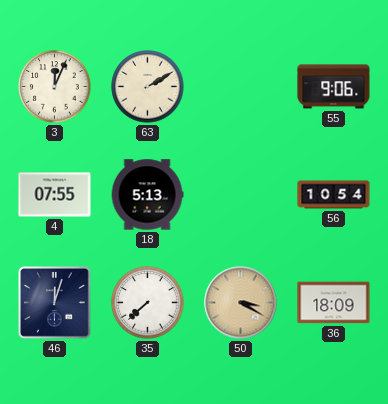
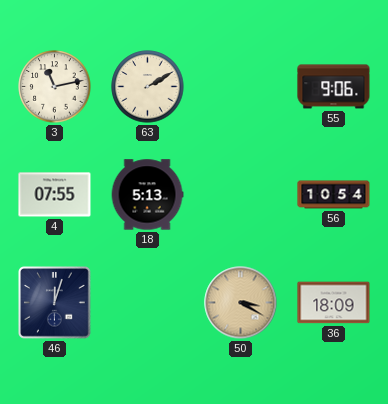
3: 12:04 -> 11:13 (55, 87)
35: 7:38 -> none (148, 303)
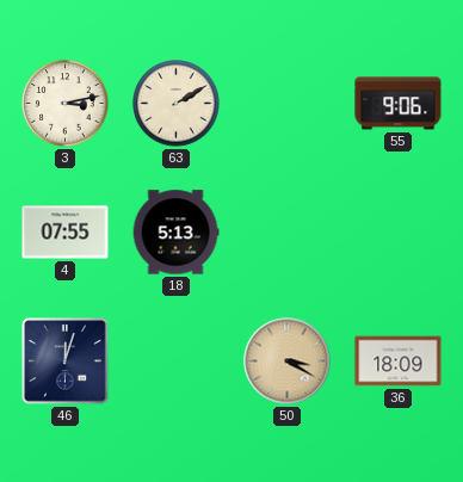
3: 11:13 -> 3:13 (66, 104)
56: 10:54 -> none (334, 195)
